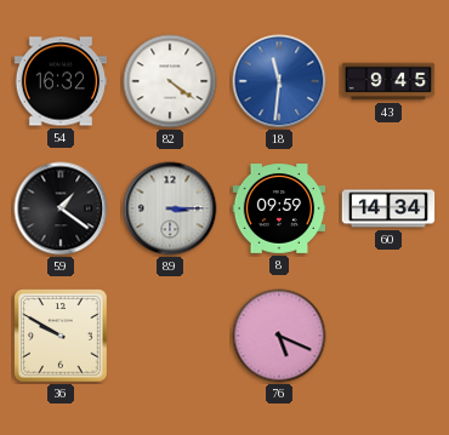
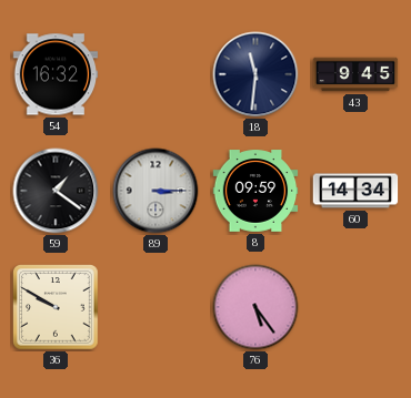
82: 4:21 -> none (170, 81)
18 dial: blue -> navy (255, 74)
76: 5:19 -> 5:24 (255, 307)
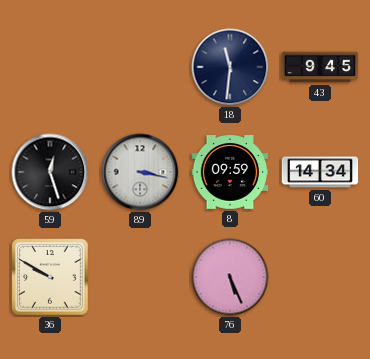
54: 16:32 -> none (56, 74)
59: 1:21 -> 12:27 (50, 172)
89: 3:15 -> 3:17 (140, 172)
76: 5:24 -> 5:26 (230, 277)
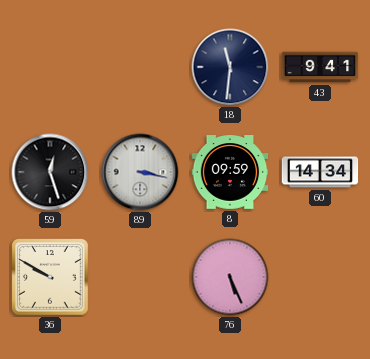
43: 9:45 -> 9:41 (320, 67)
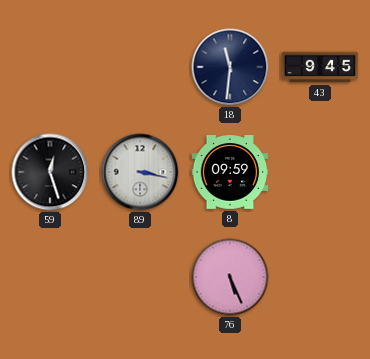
43: 9:41 -> 9:45 (320, 67)
60: 14:34 -> none (320, 172)
36: 9:50 -> none (50, 277)
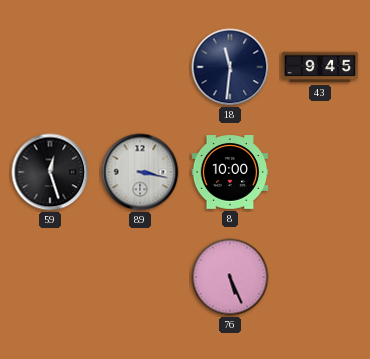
8: 09:59 -> 10:00 (230, 172)
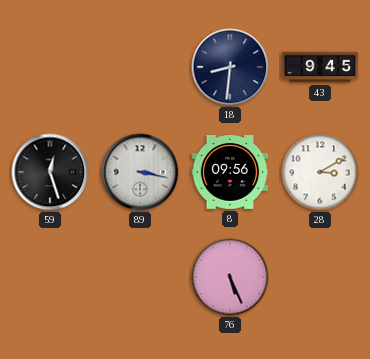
18: 11:31 -> 8:31 (230, 67)
8: 10:00 -> 09:56 (230, 172)
28: none -> 3:10 (320, 172)
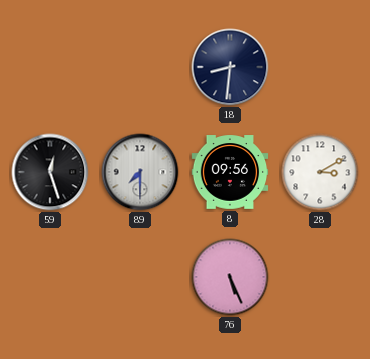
43: 9:45 -> none (320, 67)
89: 3:17 -> 7:30 (140, 172)
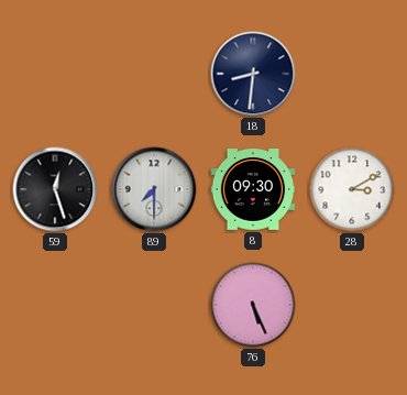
8: 09:56 -> 09:30 (253, 189)
